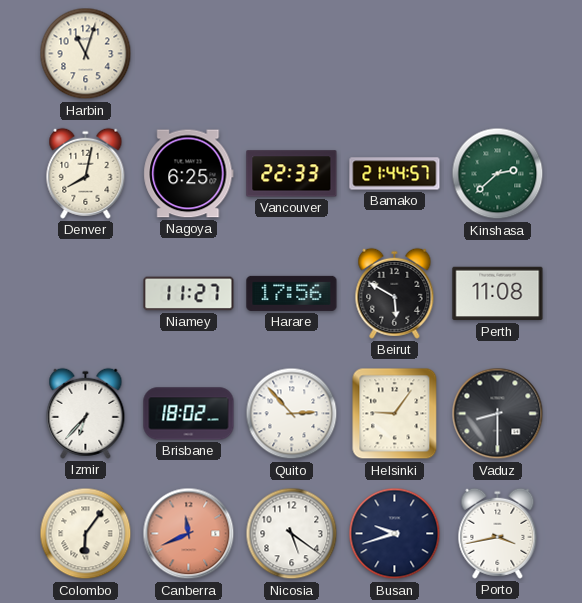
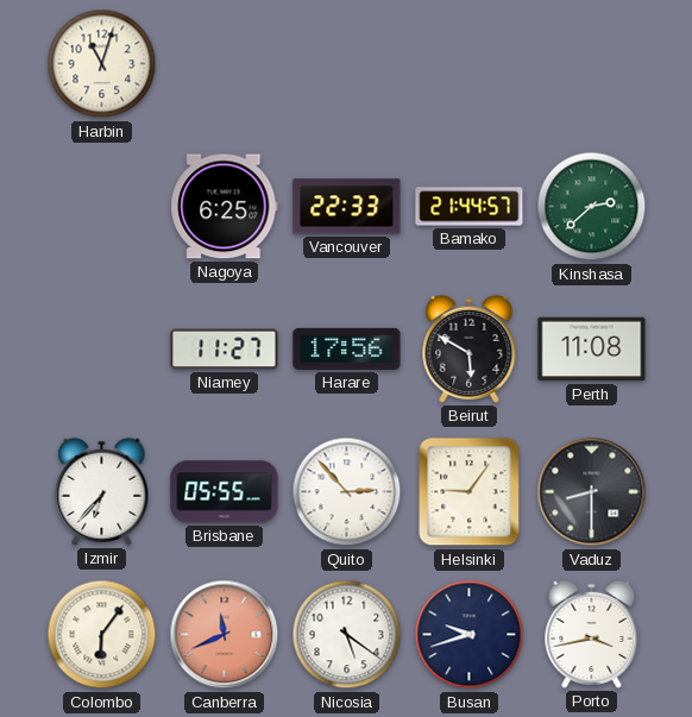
Denver: 8:02 -> none (86, 173)
Brisbane: 18:02 -> 05:55 (225, 492)
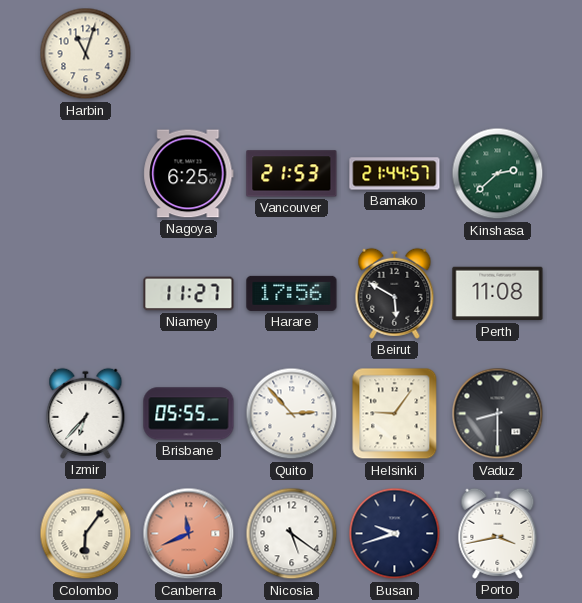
Vancouver: 22:33 -> 21:53 (292, 174)
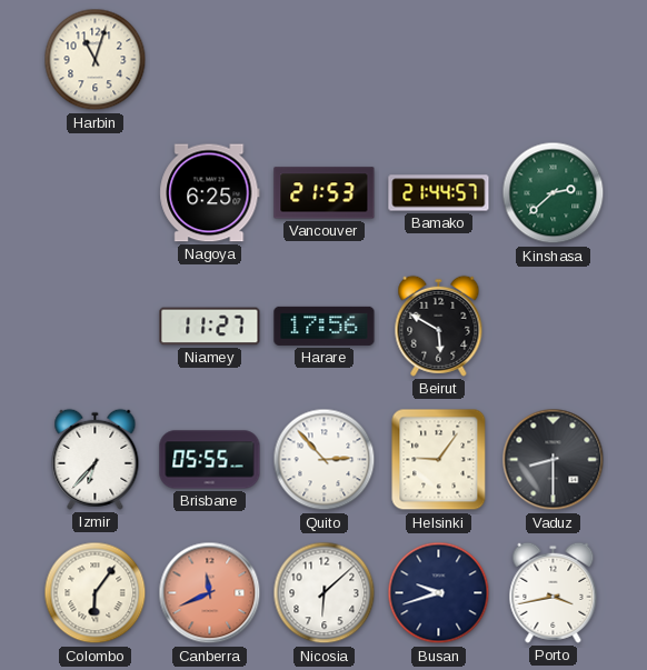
Perth: 11:08 -> none (498, 294)
Nicosia: 5:21 -> 6:08 (325, 593)
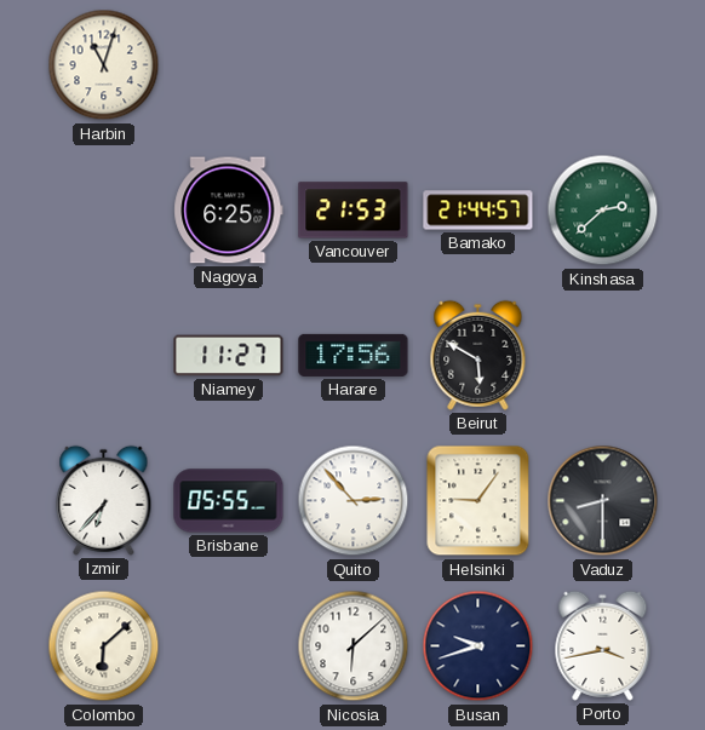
Colombo: 6:06 -> 6:08 (104, 646)
Canberra: 11:41 -> none (210, 593)
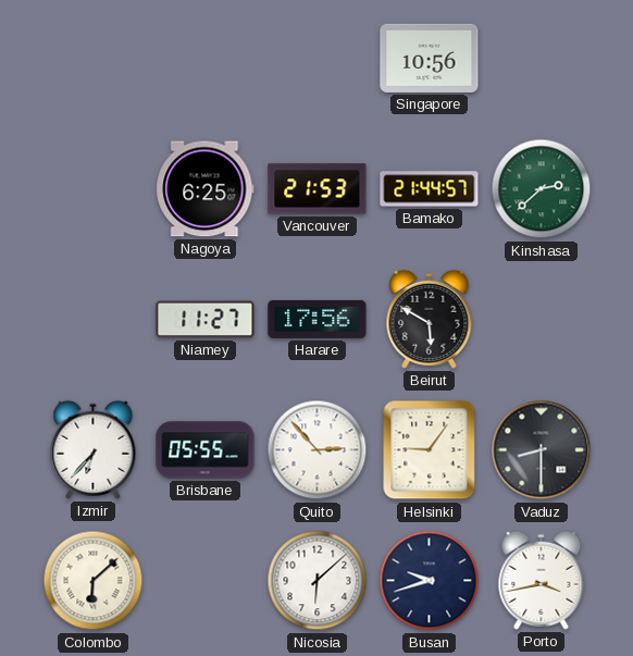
Harbin: 11:03 -> none (104, 65)
Singapore: none -> 10:56 (430, 58)
